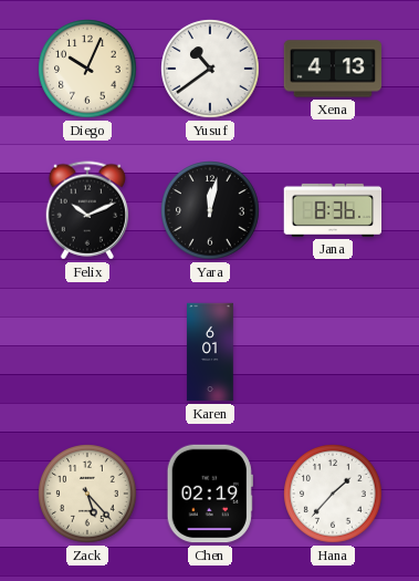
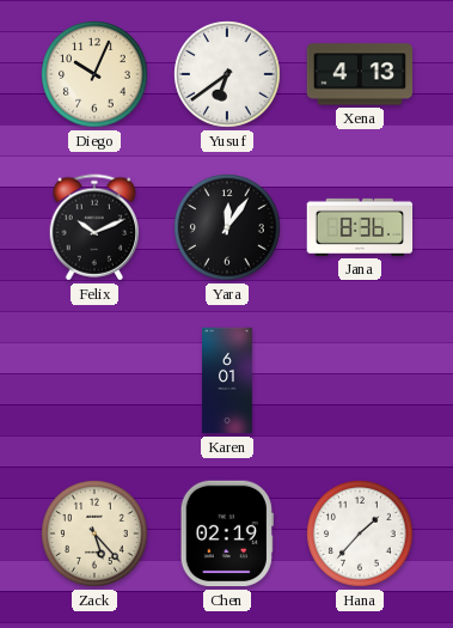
Yusuf: 10:39 -> 6:39 (227, 74)
Yara: 12:02 -> 12:06 (227, 227)
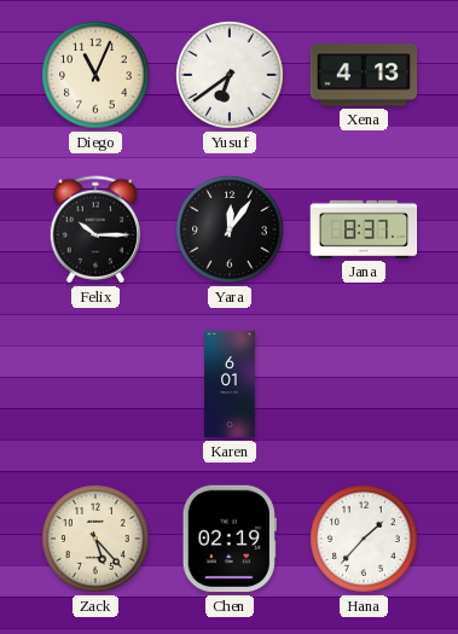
Diego: 10:04 -> 11:04 (95, 75)
Felix: 10:11 -> 10:15 (95, 229)
Jana: 8:36 -> 8:37 (364, 229)
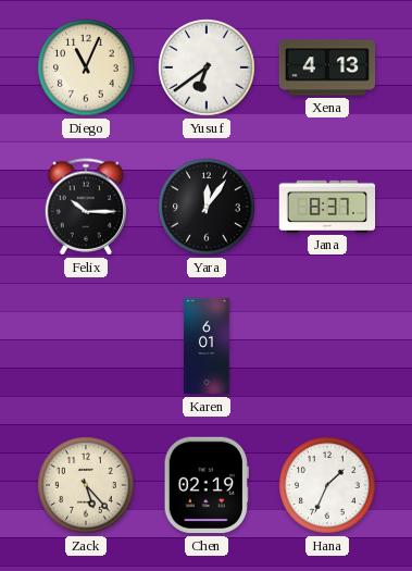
Hana: 1:37 -> 1:34 (327, 485)
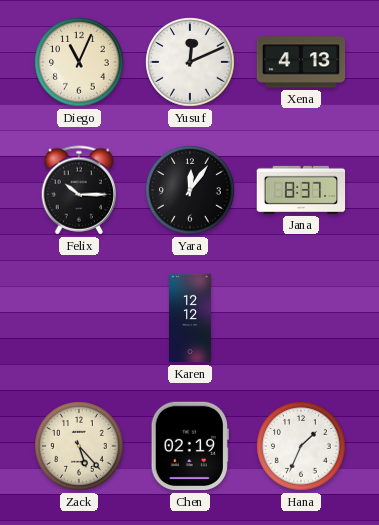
Yusuf: 6:39 -> 12:11 (190, 62)
Karen: 6:01 -> 12:12 (190, 318)
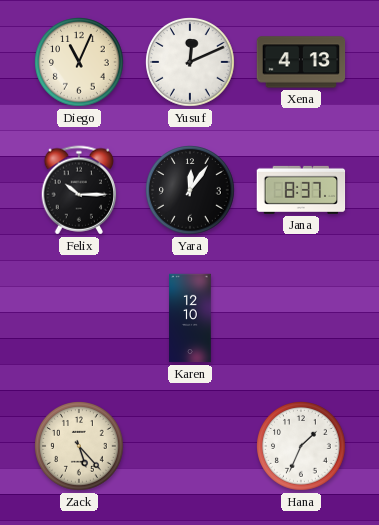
Karen: 12:12 -> 12:10 (190, 318)
Chen: 02:19 -> none (190, 446)
